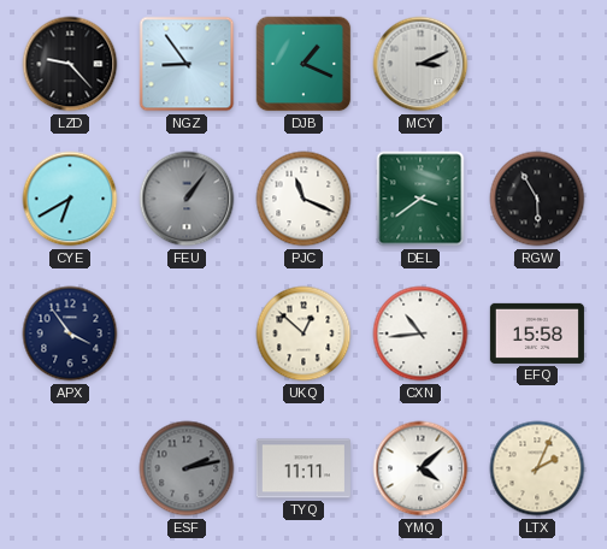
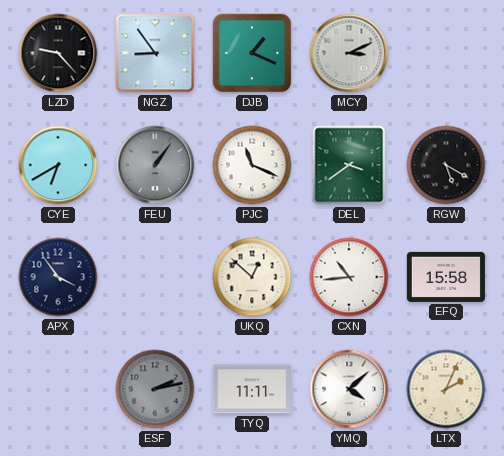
RGW: 5:55 -> 5:20 (446, 165)
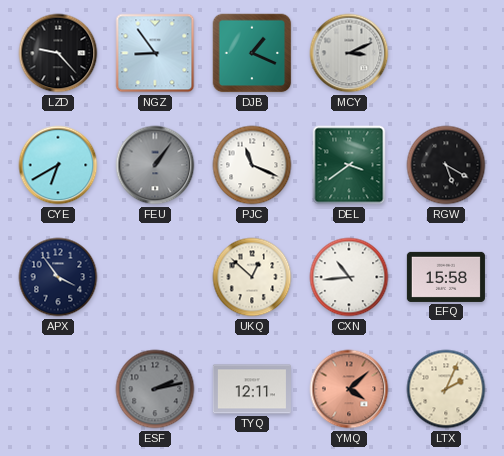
TYQ: 11:11 -> 12:11 (252, 389)
YMQ dial: white -> salmon (349, 389)
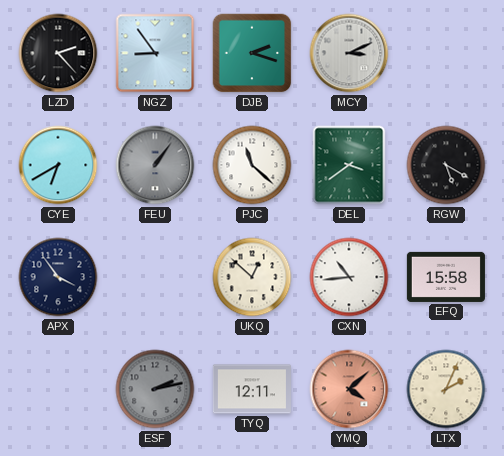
LZD: 9:23 -> 2:23 (58, 53)
DJB: 1:19 -> 2:18 (252, 53)
PJC: 11:19 -> 11:22 (252, 165)
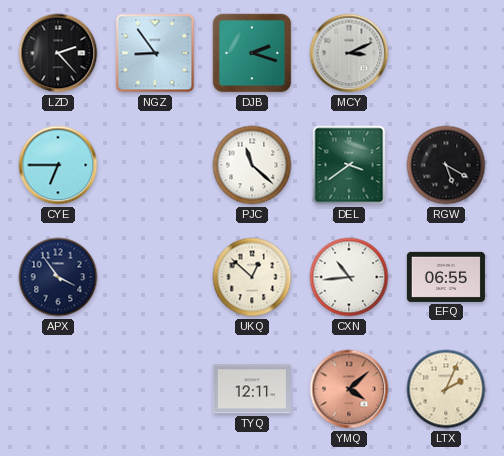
CYE: 6:40 -> 6:45 (58, 165)
FEU: 1:06 -> none (155, 165)
EFQ: 15:58 -> 06:55 (446, 277)
ESF: 2:13 -> none (155, 389)
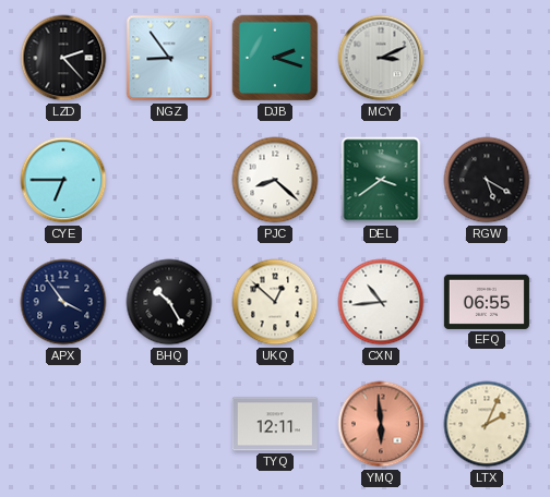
PJC: 11:22 -> 8:22 (275, 180)
BHQ: none -> 10:25 (169, 302)
YMQ: 4:08 -> 5:59 (381, 424)
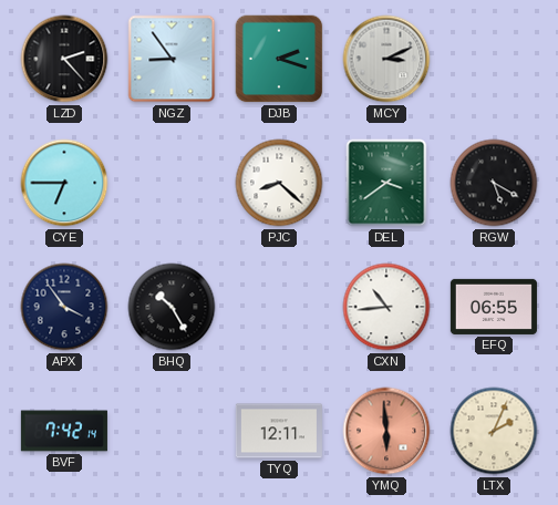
UKQ: 12:52 -> none (275, 302)
BVF: none -> 7:42 (64, 431)
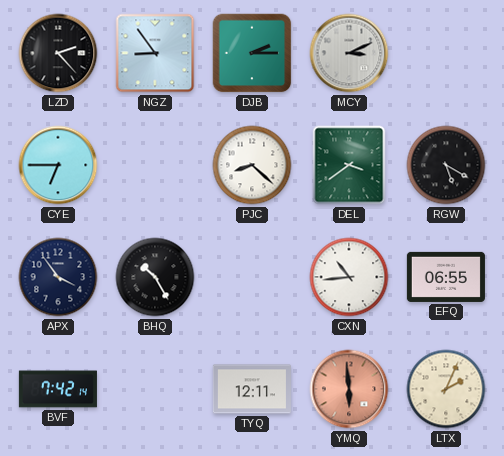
DJB: 2:18 -> 2:15 (252, 53)
